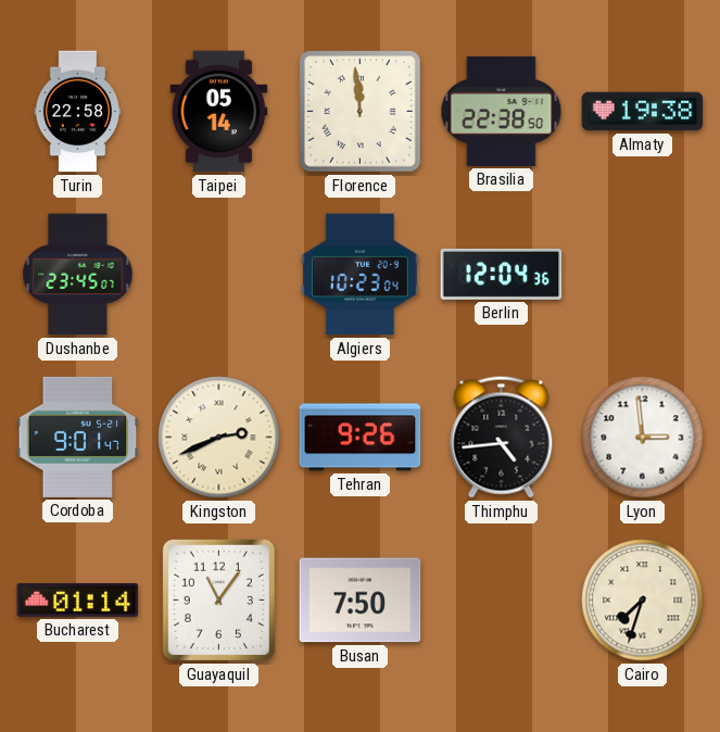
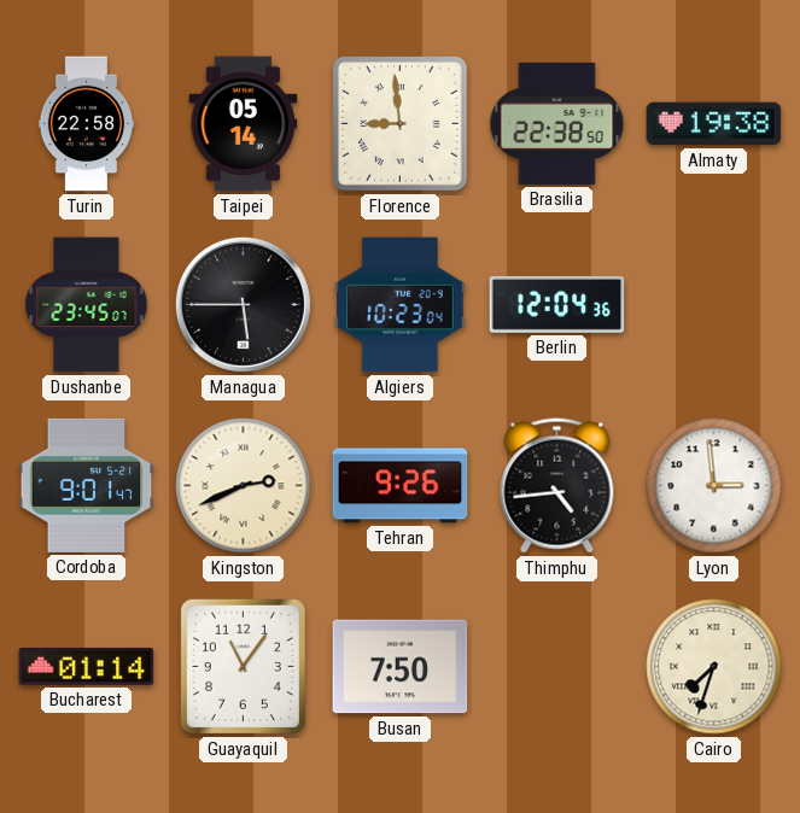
Florence: 11:59 -> 8:59 (401, 124)
Managua: none -> 5:45 (243, 304)
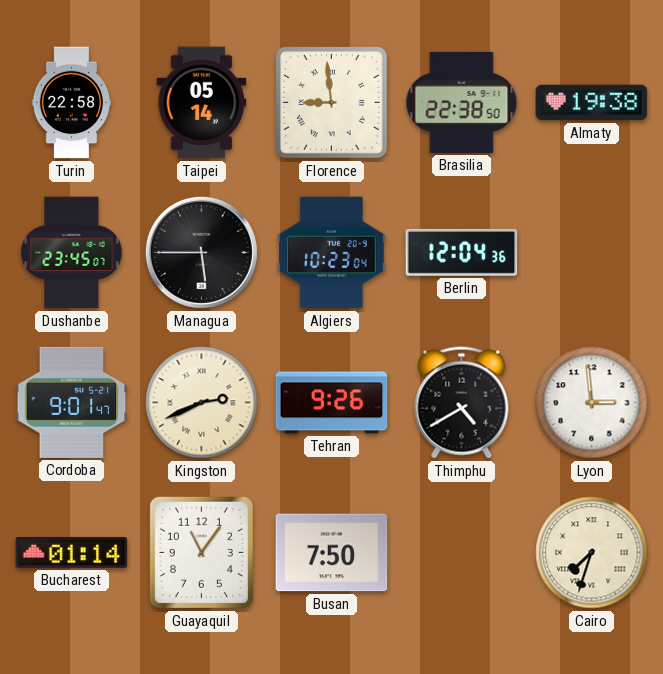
Thimphu: 4:44 -> 4:40 (462, 403)
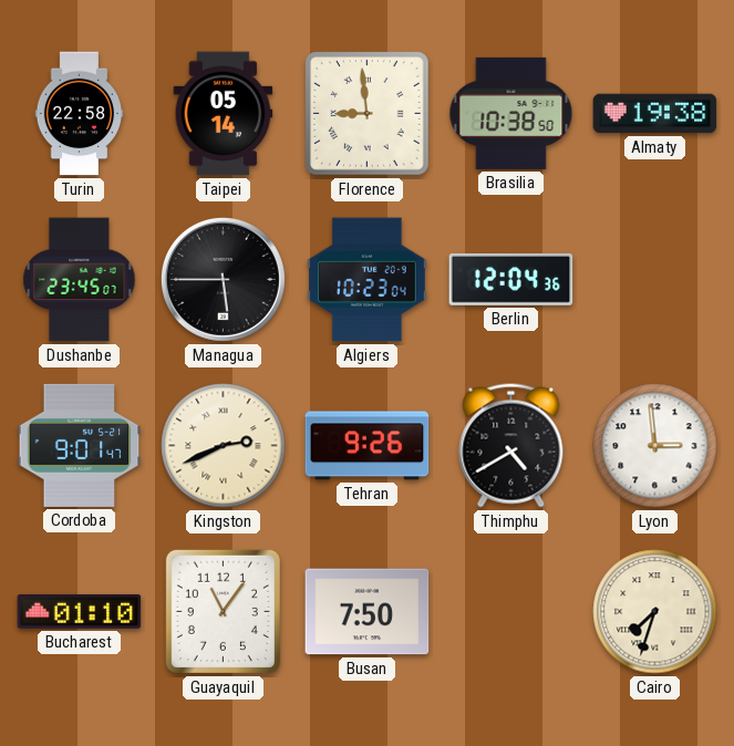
Brasilia: 22:38 -> 10:38 (511, 113)
Bucharest: 01:14 -> 01:10 (80, 611)
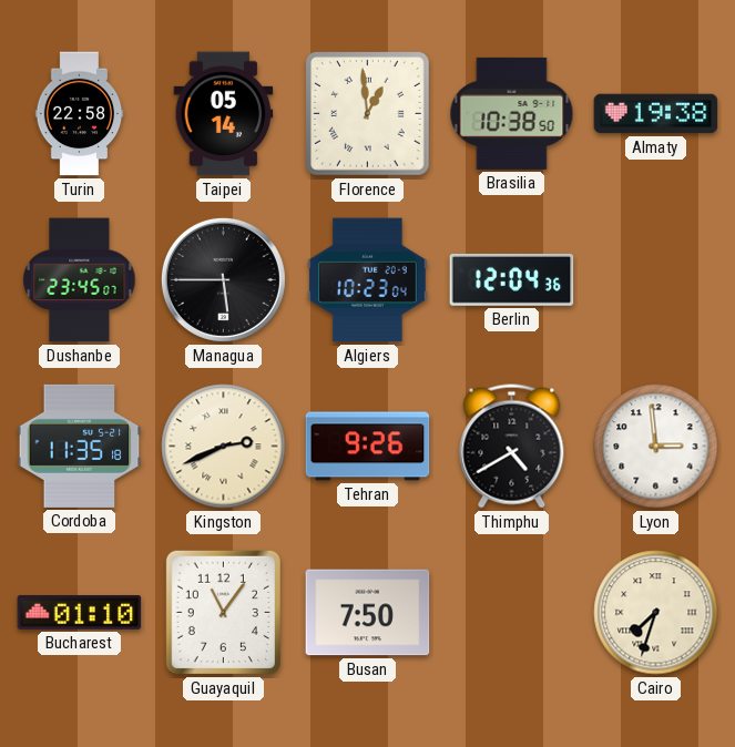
Florence: 8:59 -> 12:59 (368, 114)
Cordoba: 9:01 -> 11:35 (80, 446)
